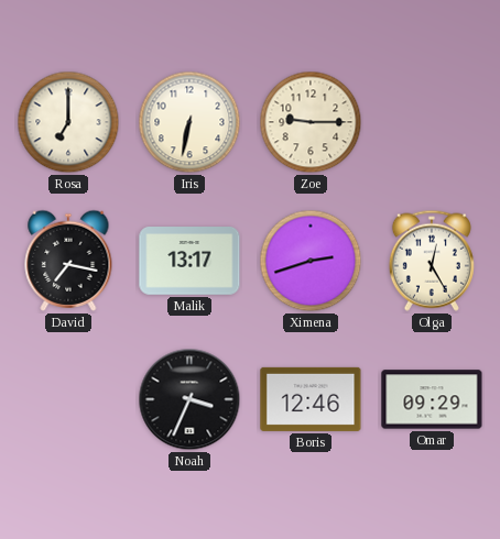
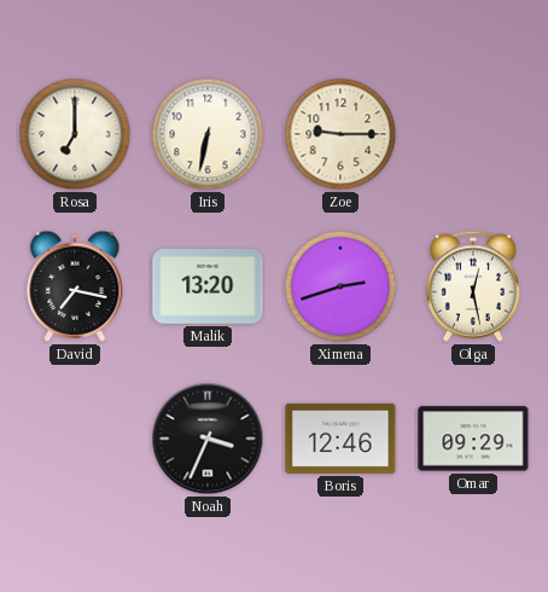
Malik: 13:17 -> 13:20 (208, 288)
Olga: 12:25 -> 12:28 (473, 286)
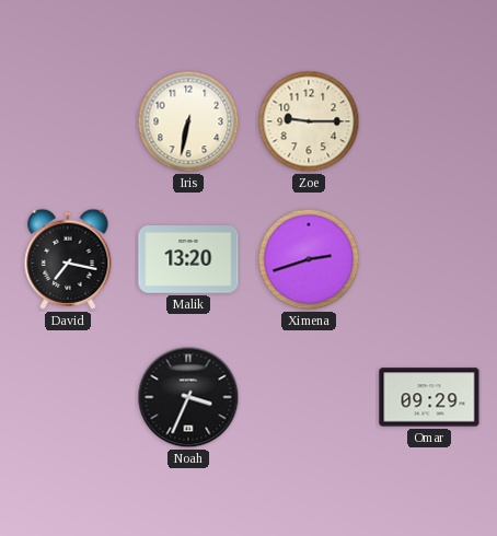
Rosa: 7:00 -> none (75, 134)
Olga: 12:28 -> none (473, 286)
Boris: 12:46 -> none (340, 439)
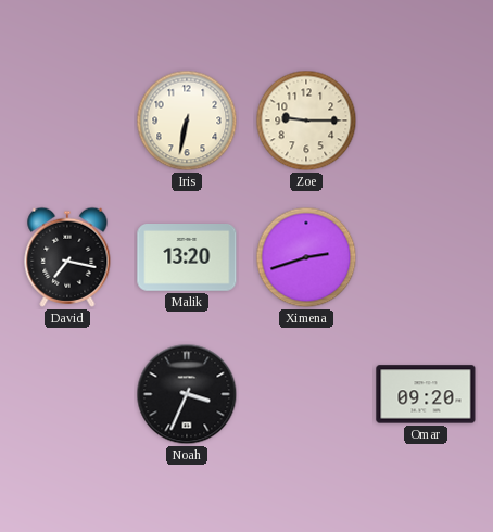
Omar: 09:29 -> 09:20 (426, 394)
